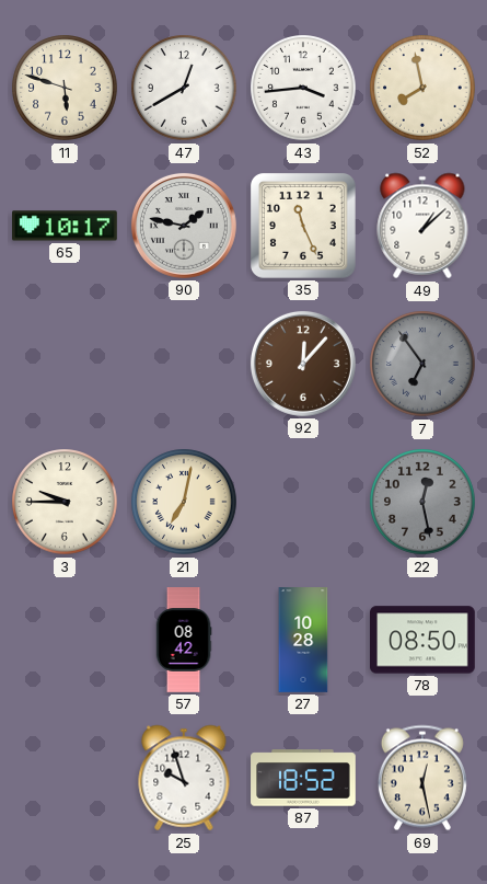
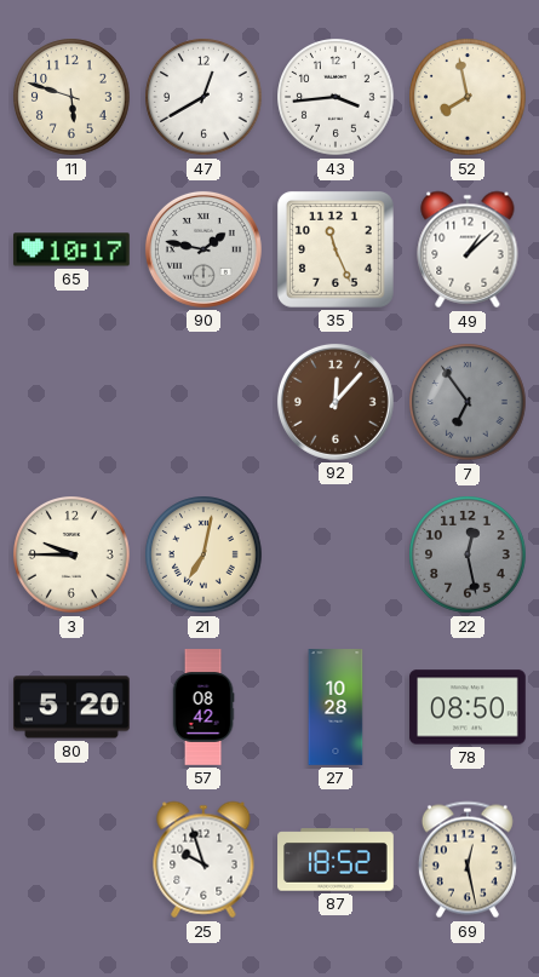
80: none -> 5:20 (73, 707)
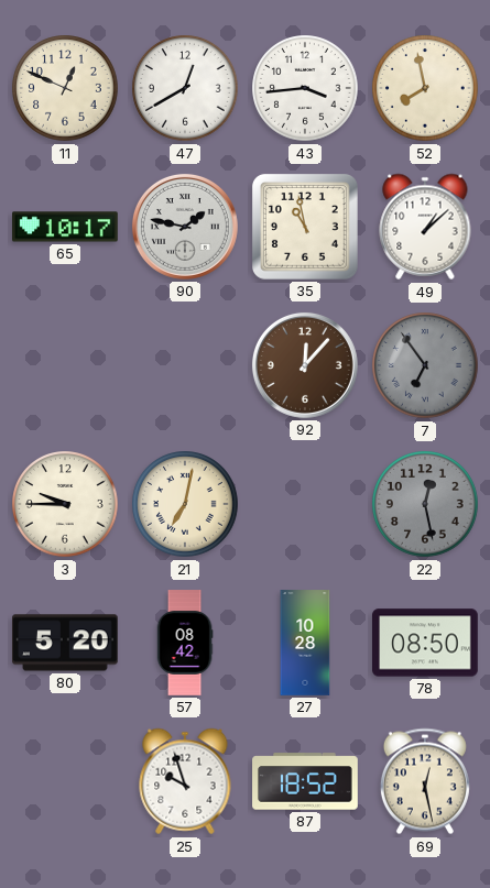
11: 5:48 -> 12:49 (65, 88)
35: 11:26 -> 10:58 (305, 227)
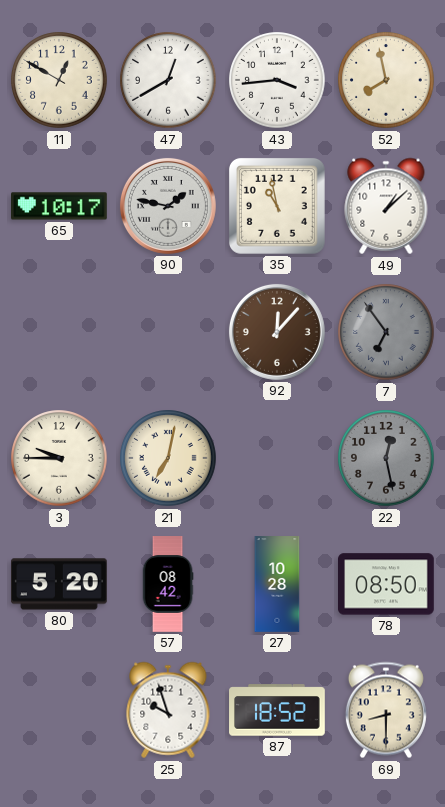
11: 12:49 -> 12:50 (59, 80)
69: 12:28 -> 8:30 (386, 710)
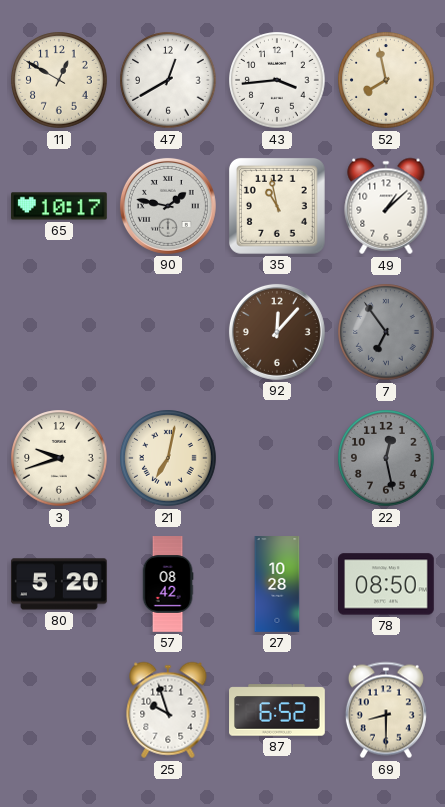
3: 9:45 -> 9:42 (59, 458)
87: 18:52 -> 6:52 (277, 710)
